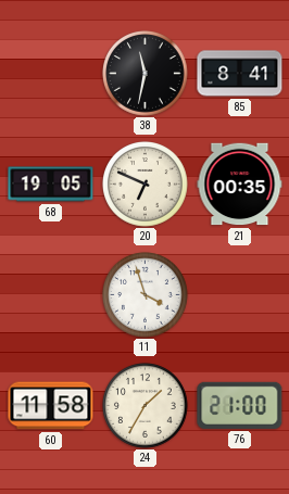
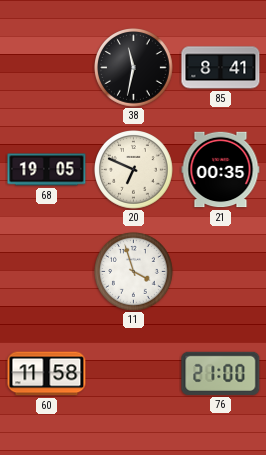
24: 1:35 -> none (146, 406)
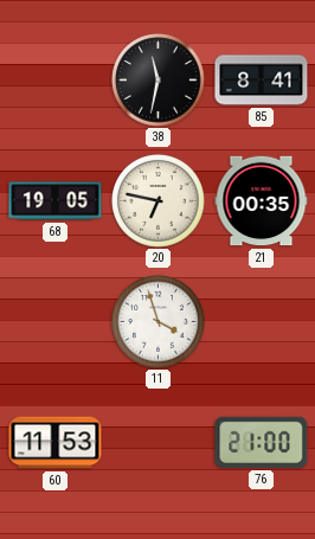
20: 6:49 -> 6:47 (159, 201)
60: 11:58 -> 11:53 (56, 443)
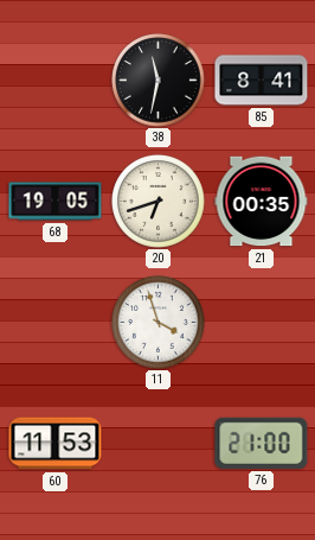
20: 6:47 -> 6:42 (159, 202)
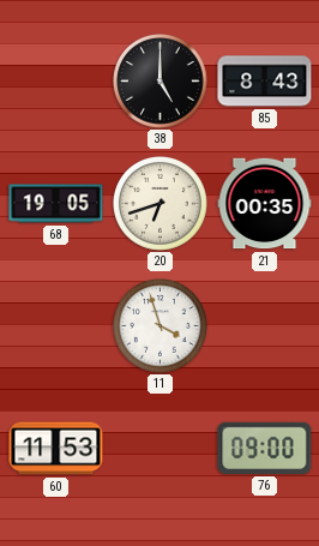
38: 11:32 -> 5:00 (161, 82)
85: 8:41 -> 8:43 (265, 82)
76: 21:00 -> 09:00 (265, 448)
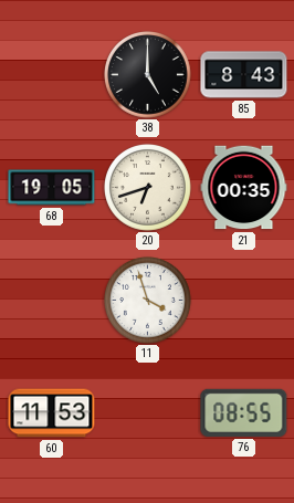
76: 09:00 -> 08:55 (244, 412)
